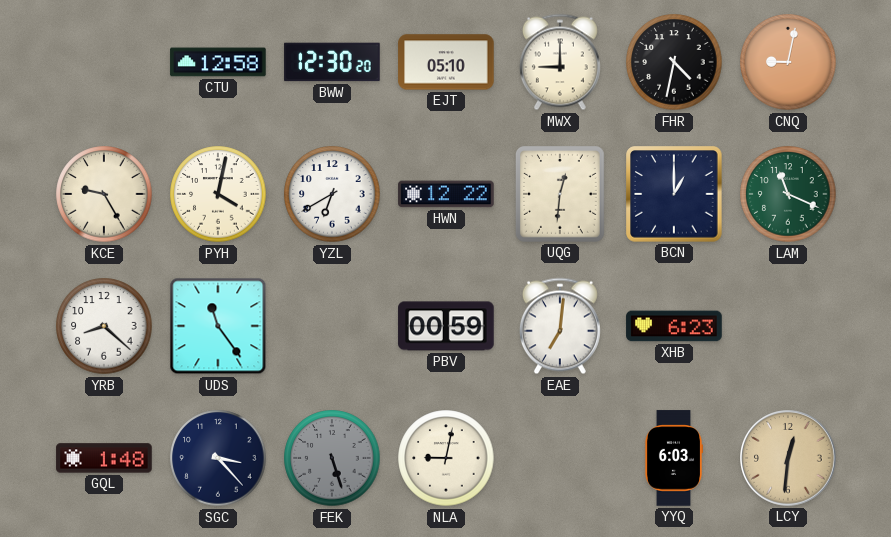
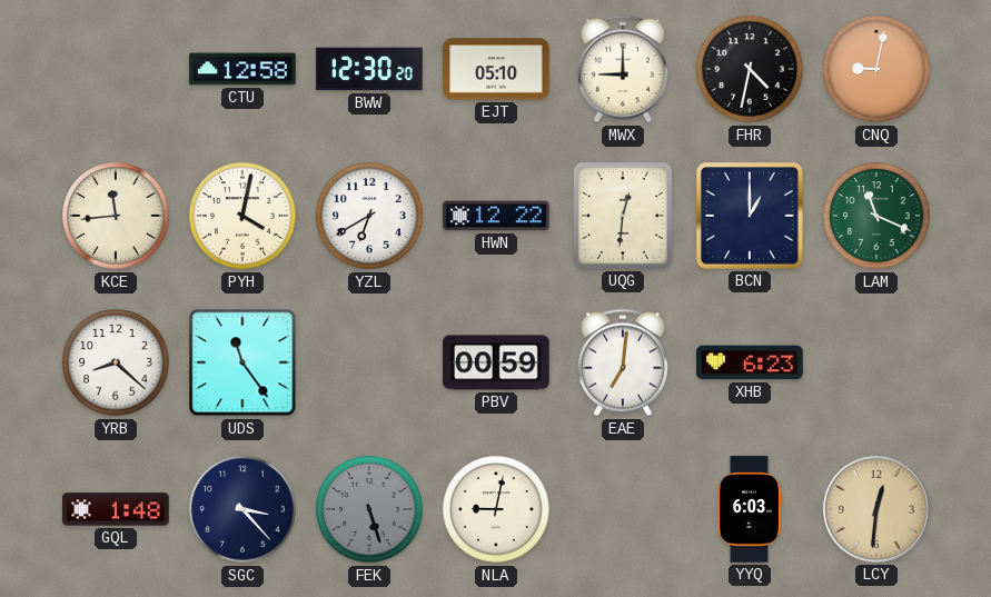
KCE: 9:25 -> 11:44 (116, 216)
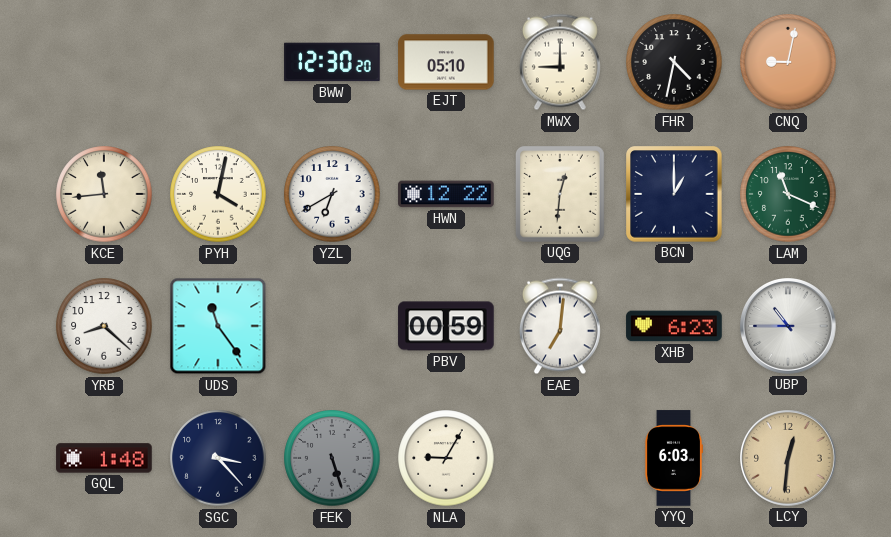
CTU: 12:58 -> none (242, 69)
UBP: none -> 10:45 (789, 327)
NLA: 9:02 -> 9:05 (446, 458)
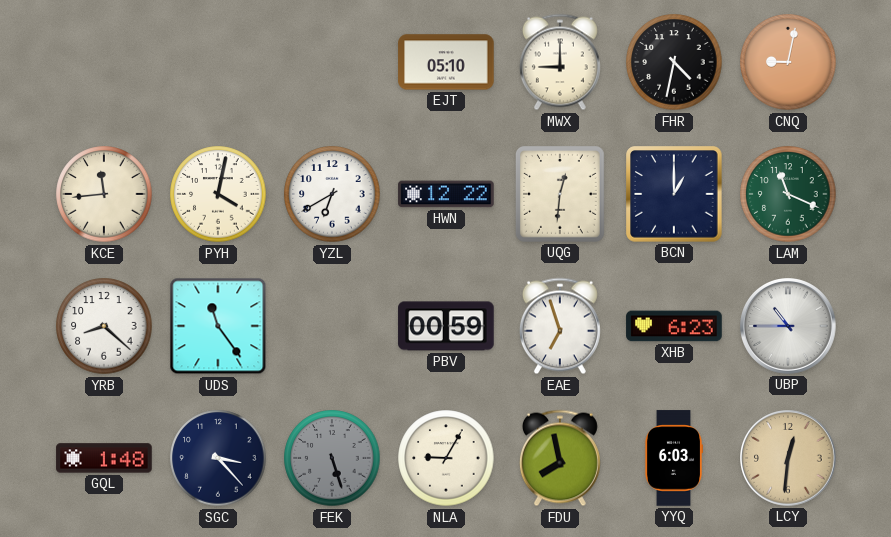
BWW: 12:30 -> none (332, 62)
EAE: 7:01 -> 6:57 (560, 326)
FDU: none -> 7:58 (560, 458)
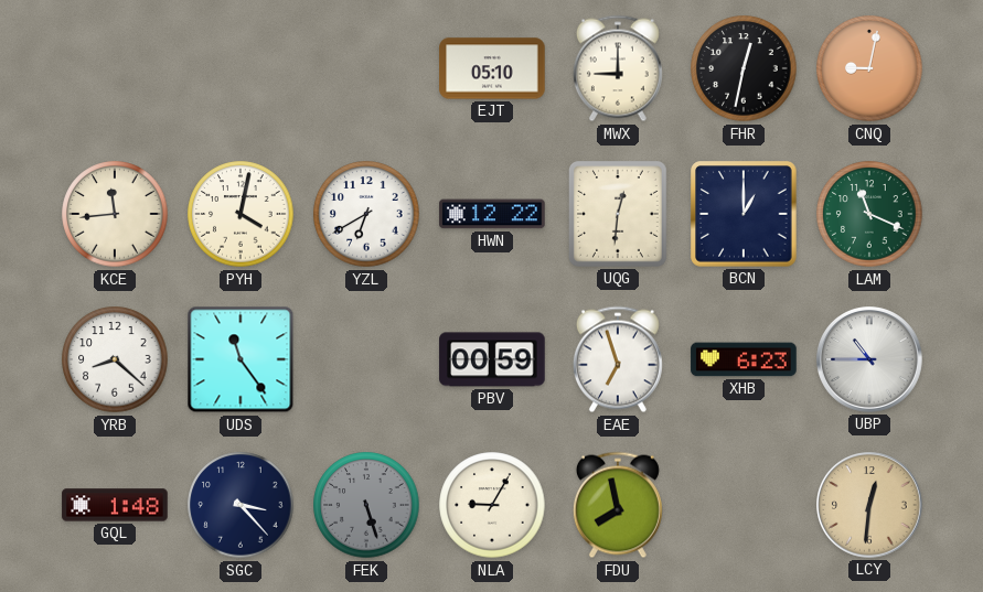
FHR: 4:32 -> 12:32 (744, 68)
YYQ: 6:03 -> none (673, 458)
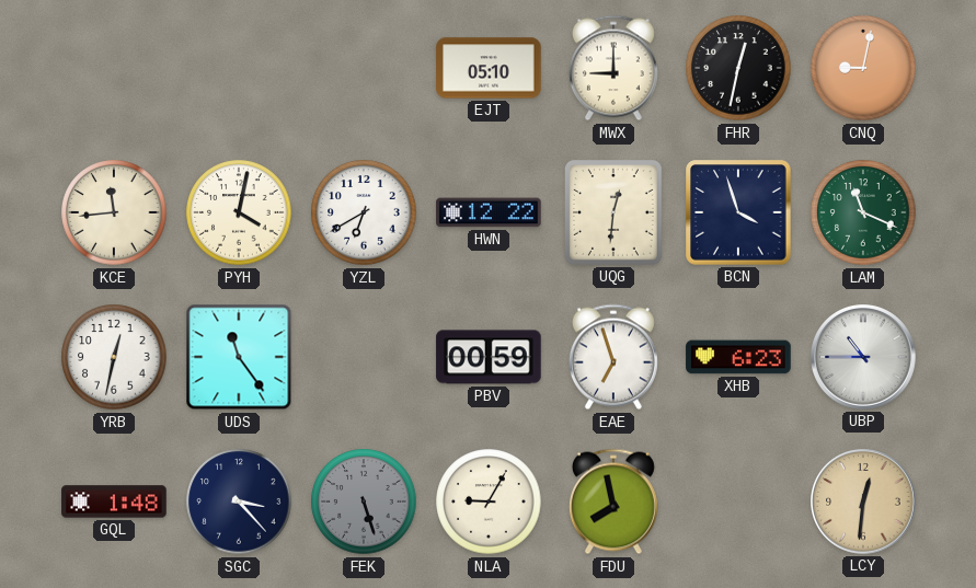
BCN: 1:00 -> 3:57 (738, 212)
YRB: 8:22 -> 12:32 (114, 357)
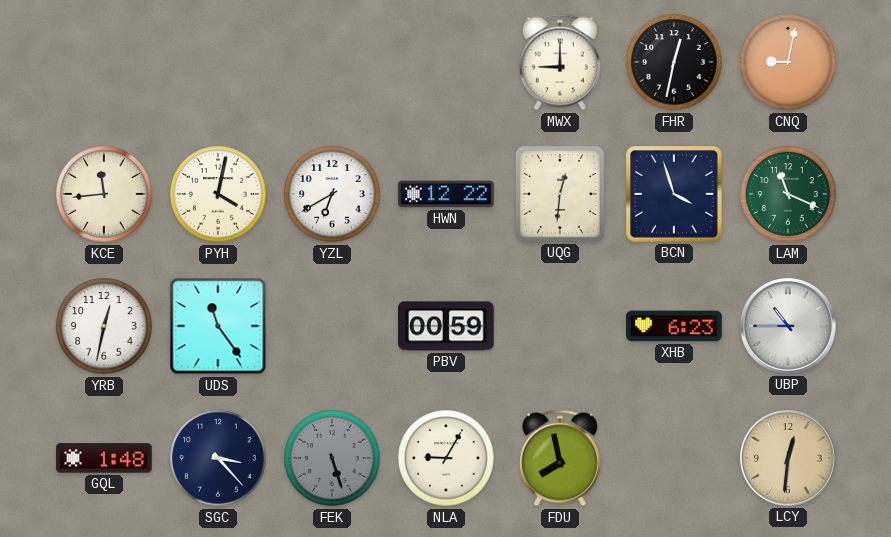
EJT: 05:10 -> none (489, 68)
EAE: 6:57 -> none (613, 357)
